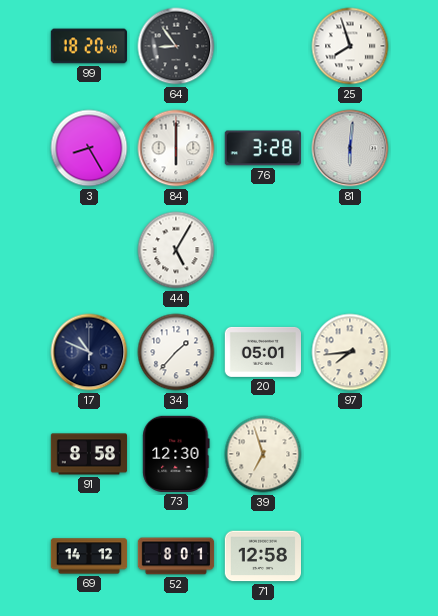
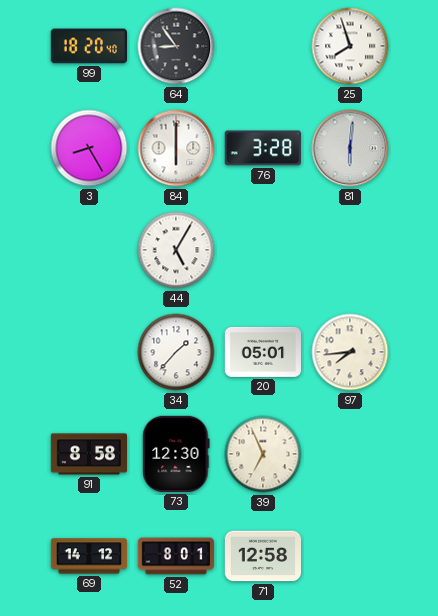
17: 10:49 -> none (89, 352)
39: 6:57 -> 6:56 (263, 454)
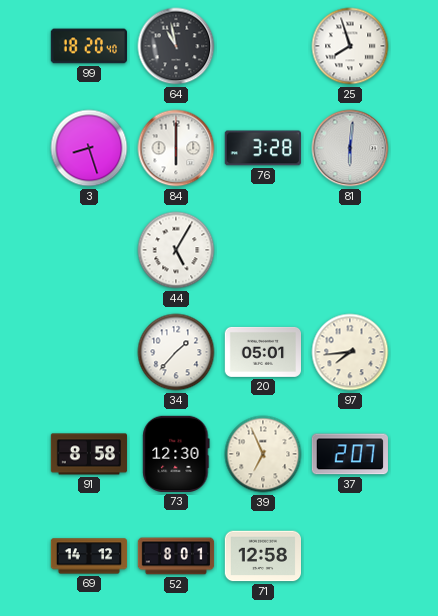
64: 8:54 -> 10:58 (176, 46)
3: 8:25 -> 8:27 (89, 148)
37: none -> 2:07 (349, 454)
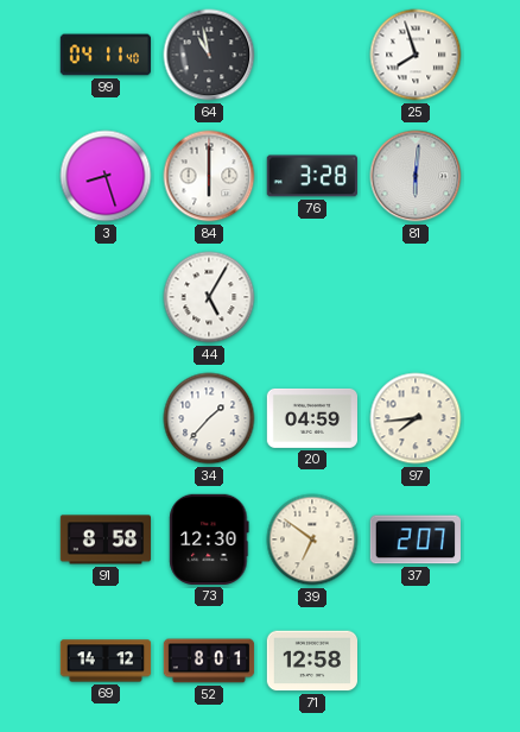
99: 18:20 -> 04:11 (104, 55)
20: 05:01 -> 04:59 (311, 418)
39: 6:56 -> 6:51 (312, 539)
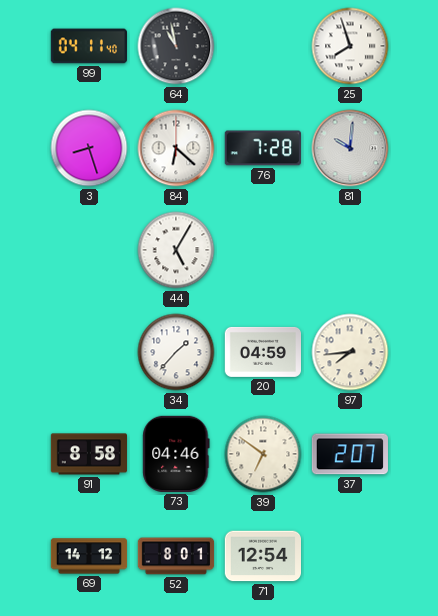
84: 6:00 -> 6:22 (176, 148)
76: 3:28 -> 7:28 (263, 148)
81: 6:01 -> 10:01 (350, 148)
73: 12:30 -> 04:46 (176, 454)
71: 12:58 -> 12:54 (262, 556)
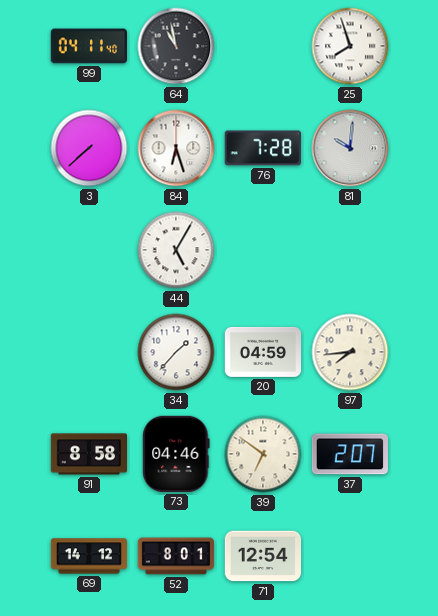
3: 8:27 -> 7:38 (89, 148)
84: 6:22 -> 6:27 (176, 148)
